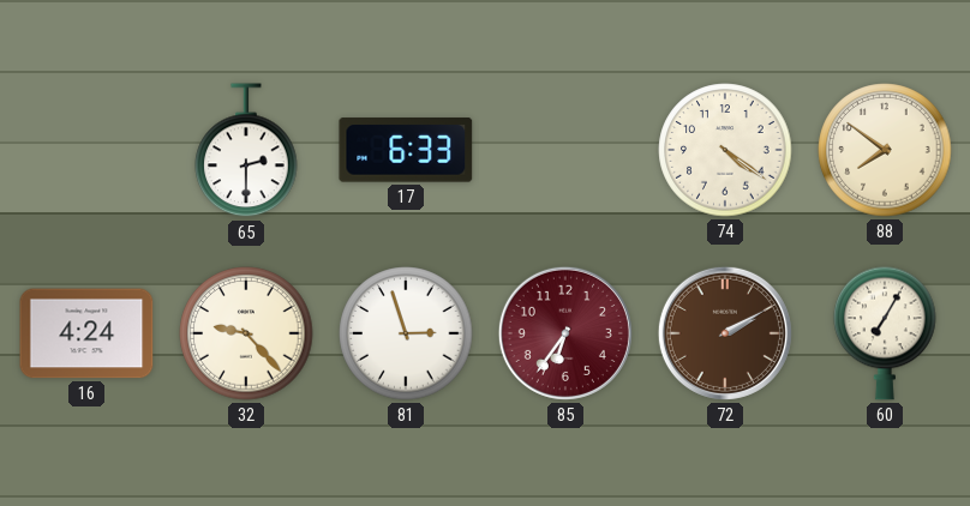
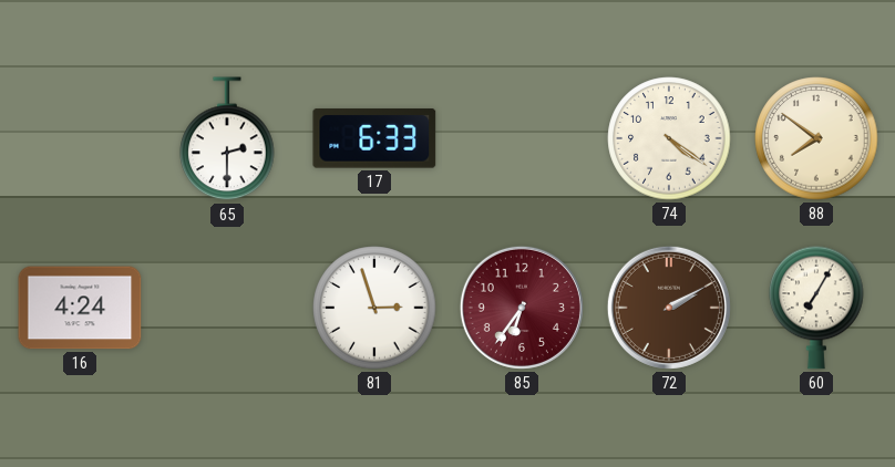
32: 9:23 -> none (246, 333)
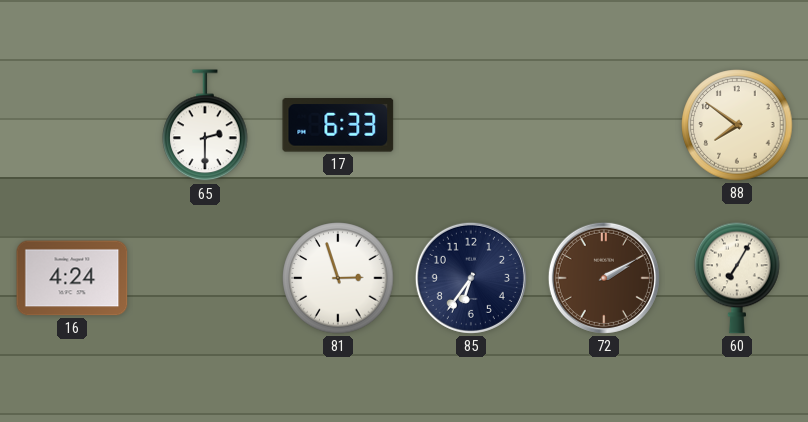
74: 4:21 -> none (669, 138)
85 dial: burgundy -> navy (471, 278)
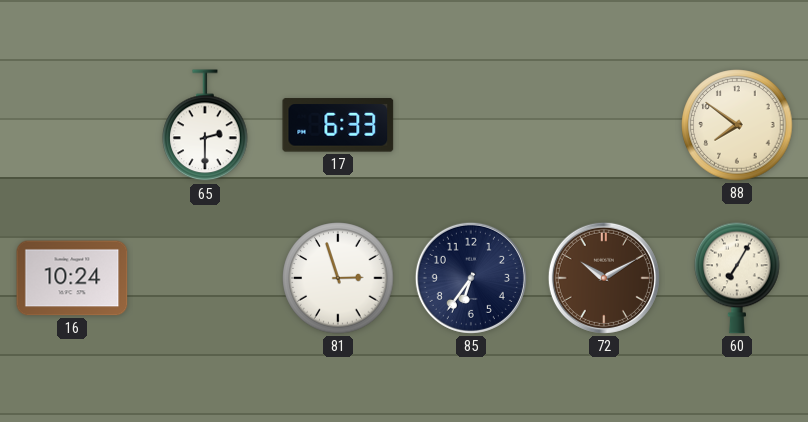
16: 4:24 -> 10:24 (72, 278)
72: 2:10 -> 10:10 (604, 278)
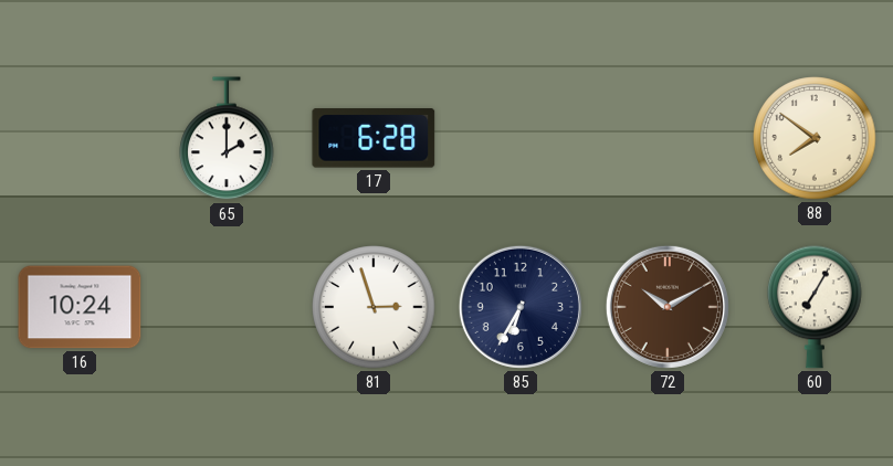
65: 2:30 -> 2:00 (227, 139)
17: 6:33 -> 6:28 (374, 138)
85: 6:36 -> 6:35 (521, 307)
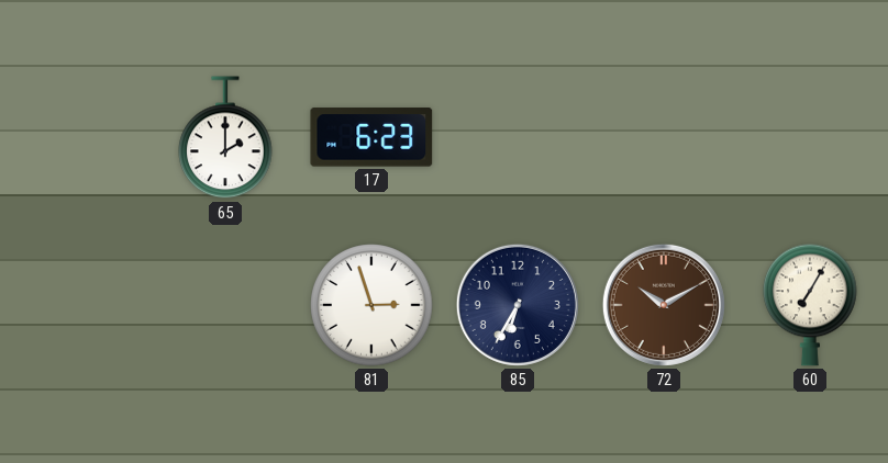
17: 6:28 -> 6:23 (371, 137)
88: 7:51 -> none (815, 138)
16: 10:24 -> none (80, 307)
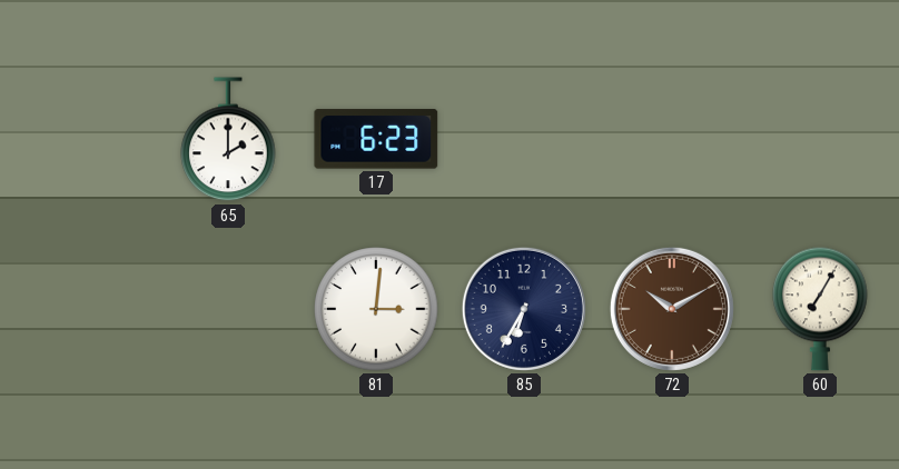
81: 2:57 -> 3:01 (376, 309)
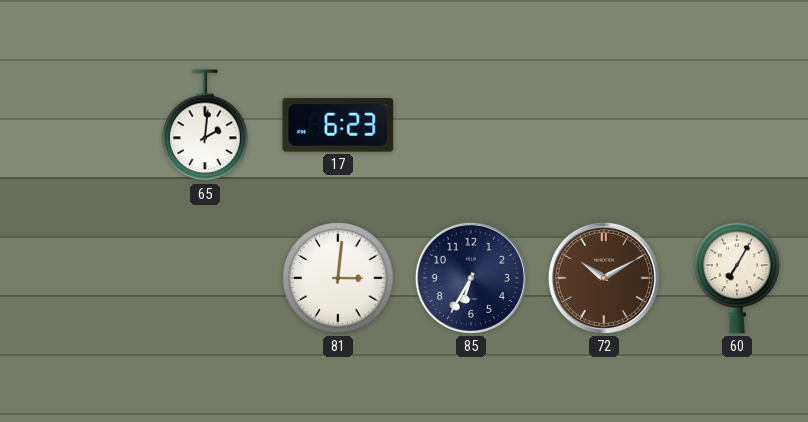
65: 2:00 -> 2:01 (205, 126)
